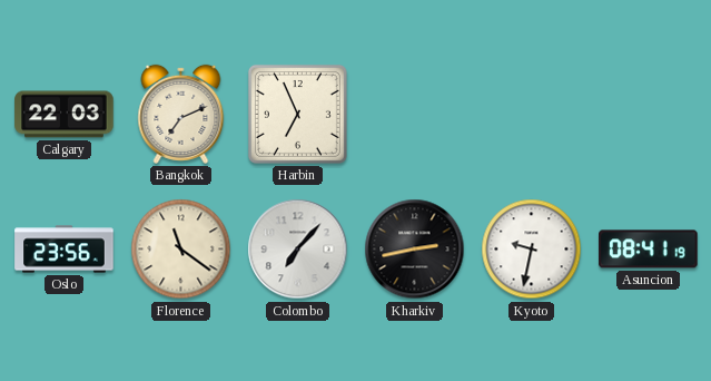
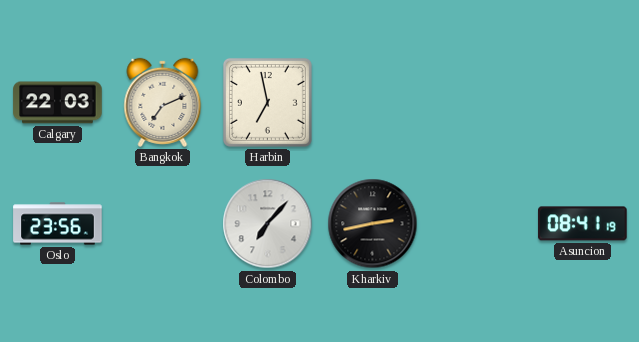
Harbin: 6:56 -> 6:58 (267, 102)
Florence: 11:21 -> none (181, 250)
Kyoto: 9:32 -> none (532, 250)
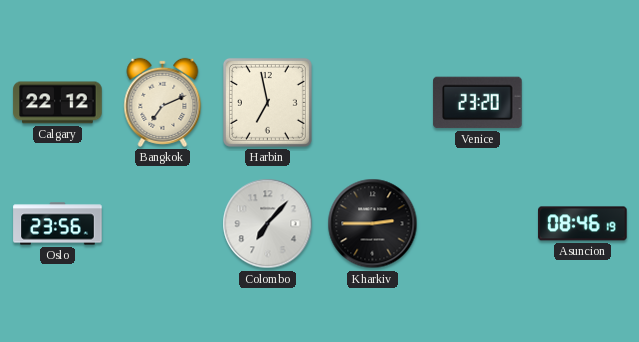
Calgary: 22:03 -> 22:12 (58, 103)
Venice: none -> 23:20 (478, 103)
Kharkiv: 2:43 -> 2:45 (373, 224)
Asuncion: 08:41 -> 08:46 (583, 224)
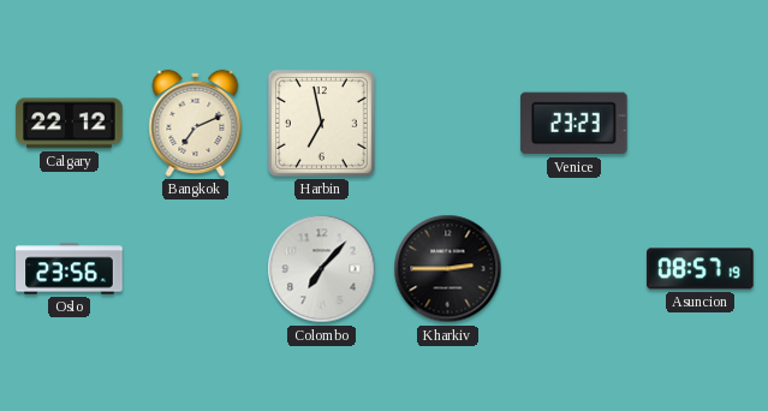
Venice: 23:20 -> 23:23 (574, 124)
Asuncion: 08:46 -> 08:57 (701, 269)
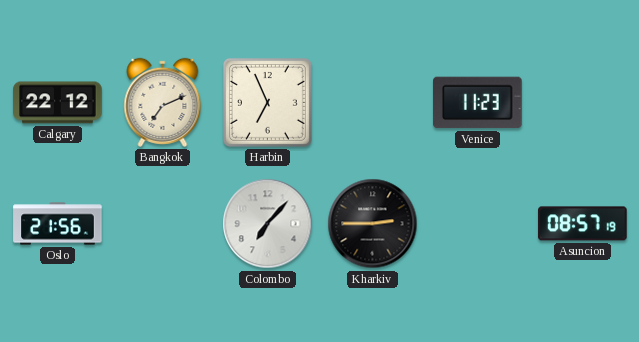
Harbin: 6:58 -> 6:56 (267, 102)
Venice: 23:23 -> 11:23 (478, 103)
Oslo: 23:56 -> 21:56 (58, 224)
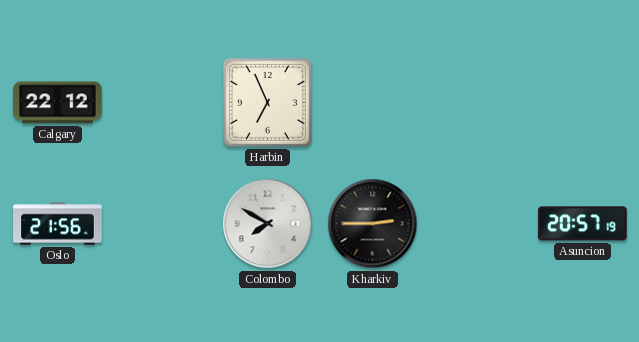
Bangkok: 7:11 -> none (163, 102)
Venice: 11:23 -> none (478, 103)
Colombo: 7:07 -> 7:50 (268, 224)
Asuncion: 08:57 -> 20:57 (583, 224)
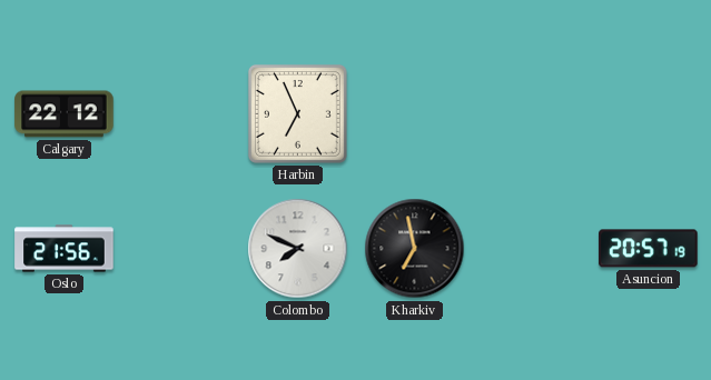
Colombo: 7:50 -> 7:49 (298, 249)
Kharkiv: 2:45 -> 6:58 (415, 249)
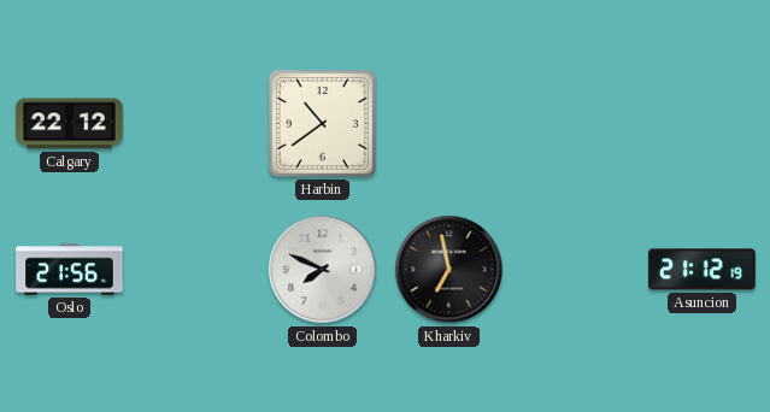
Harbin: 6:56 -> 10:39 (322, 123)
Asuncion: 20:57 -> 21:12 (703, 270)
